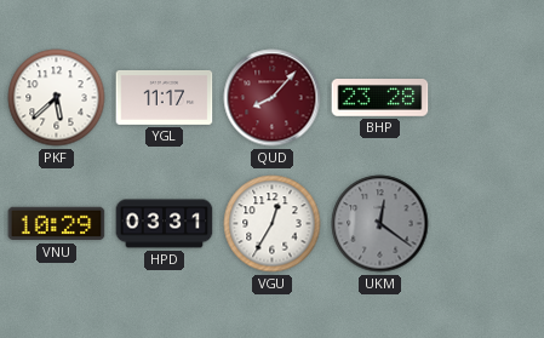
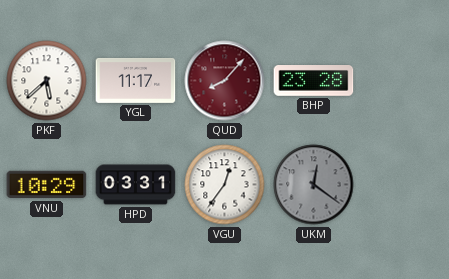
VGU: 12:35 -> 12:36 (225, 185)
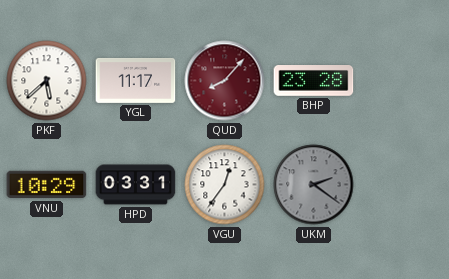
UKM: 12:21 -> 2:21 (314, 185)
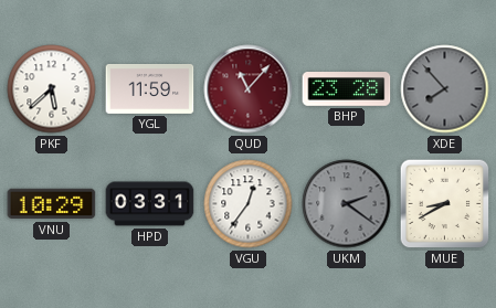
YGL: 11:17 -> 11:59 (150, 88)
QUD: 8:07 -> 11:07 (249, 89)
XDE: none -> 7:53 (445, 89)
MUE: none -> 8:40 (445, 204)
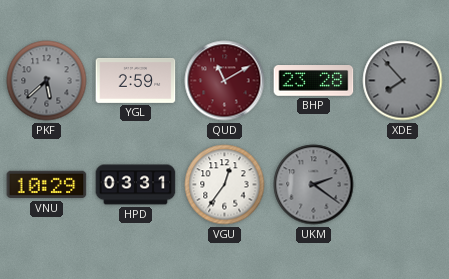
PKF dial: white -> grey (47, 81)
YGL: 11:59 -> 2:59 (136, 80)
QUD: 11:07 -> 11:10 (225, 81)
MUE: 8:40 -> none (445, 204)
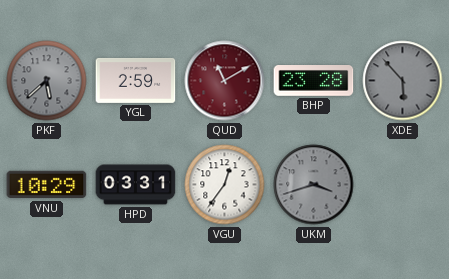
XDE: 7:53 -> 5:53 (403, 81)
UKM: 2:21 -> 3:42 (314, 185)
